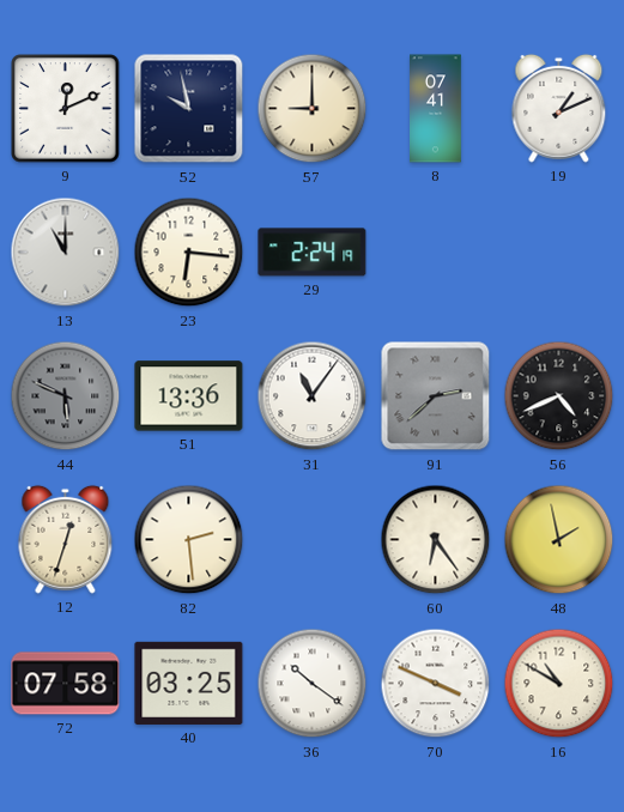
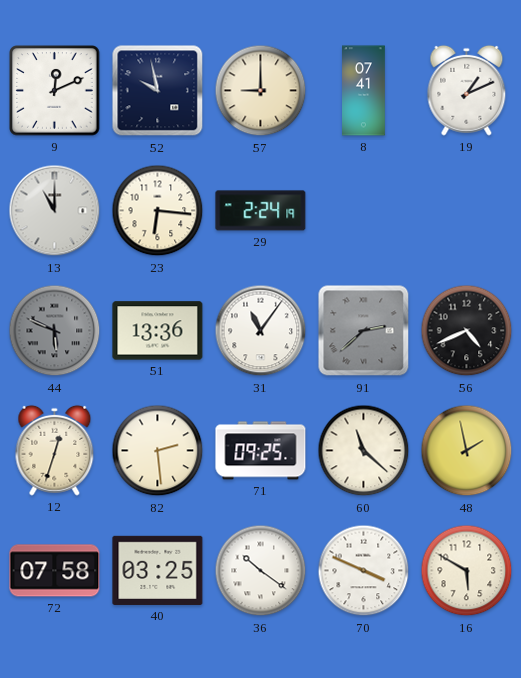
71: none -> 09:25 (261, 451)
60: 6:24 -> 11:22 (364, 451)
16: 10:50 -> 5:50 (467, 571)
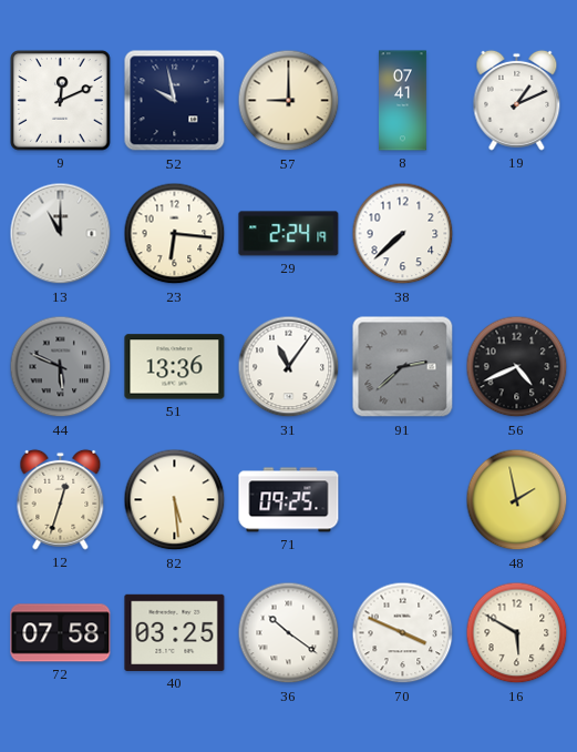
38: none -> 7:38 (403, 234)
82: 2:29 -> 5:29 (175, 500)
60: 11:22 -> none (364, 451)
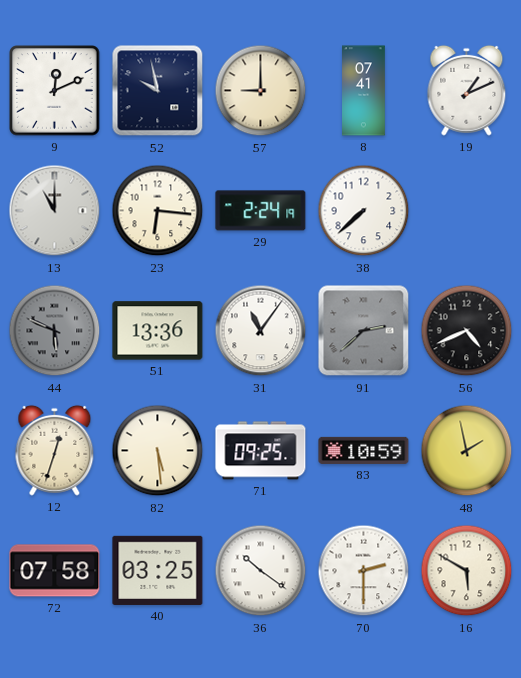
83: none -> 10:59 (364, 450)
70: 3:49 -> 2:30 (364, 571)
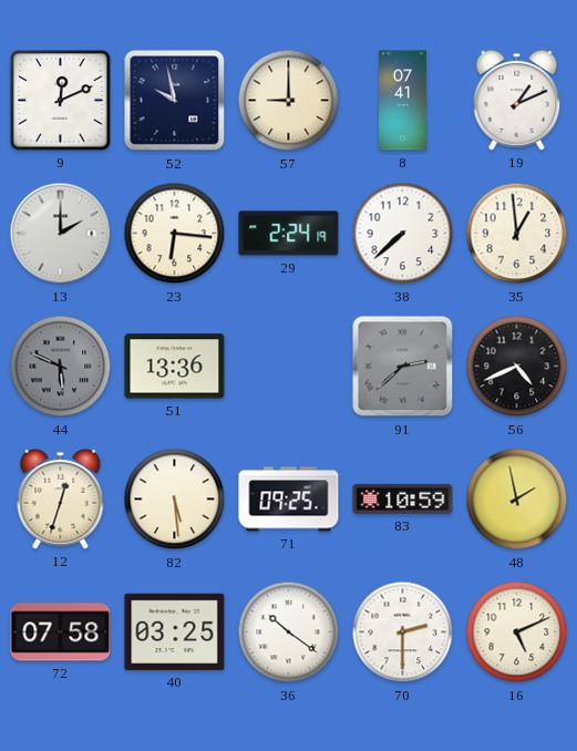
13: 11:00 -> 2:00 (61, 234)
35: none -> 12:59 (517, 234)
31: 11:06 -> none (261, 331)
16: 5:50 -> 5:11 (517, 632)
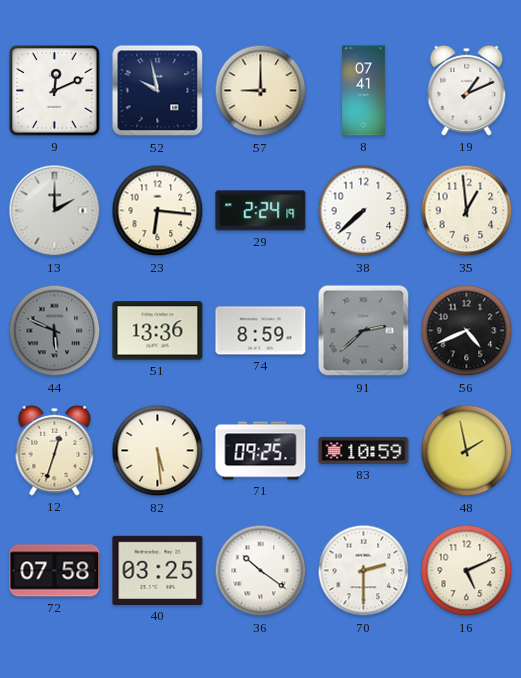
74: none -> 8:59 (261, 331)
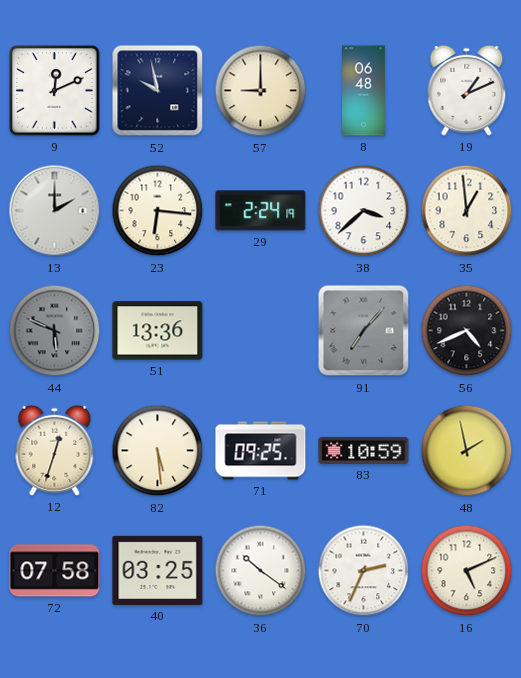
8: 07:41 -> 06:48 (364, 91)
38: 7:38 -> 3:38 (364, 211)
74: 8:59 -> none (261, 331)
91: 2:38 -> 7:07 (364, 331)
70: 2:30 -> 2:34 (364, 571)
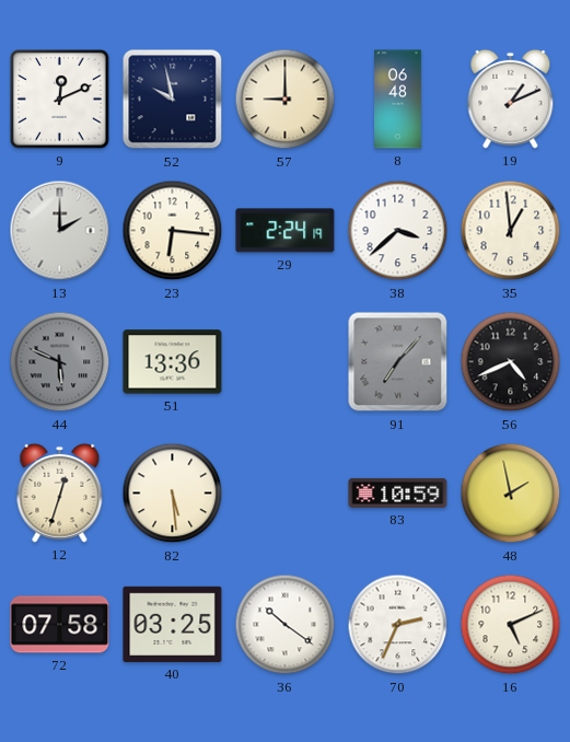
71: 09:25 -> none (261, 451)
